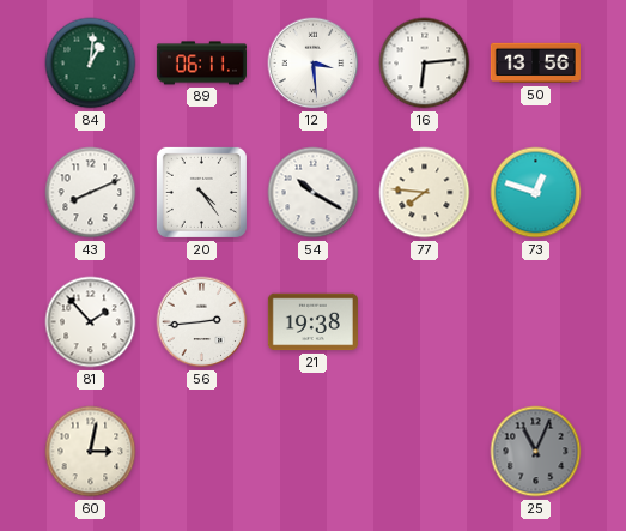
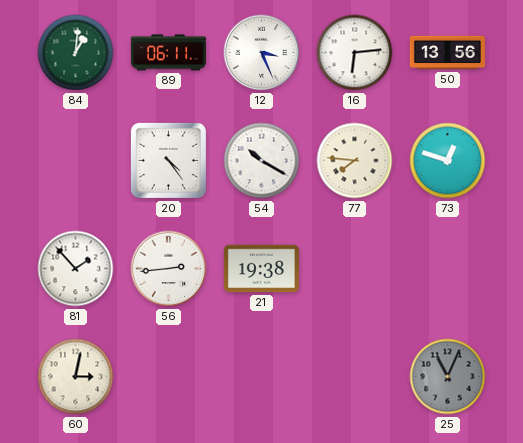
12: 3:29 -> 3:26 (262, 53)
43: 8:11 -> none (91, 193)
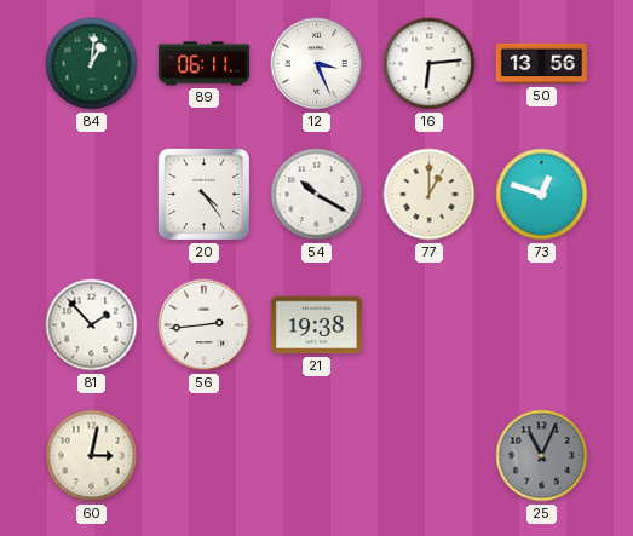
77: 7:46 -> 1:00 (430, 195)
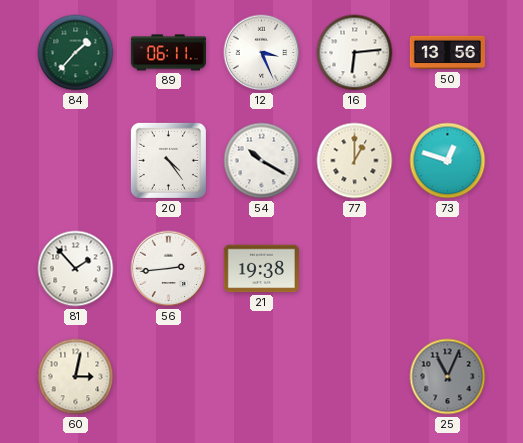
84: 1:01 -> 1:37 (76, 53)
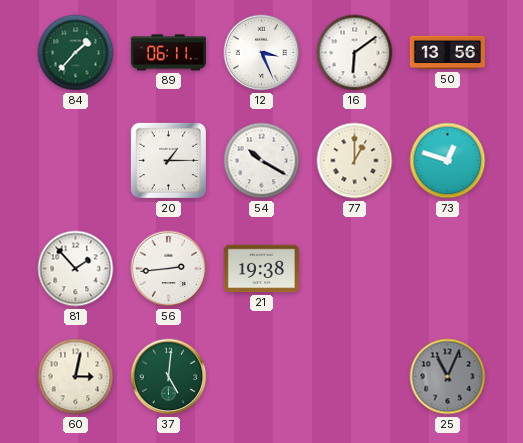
16: 6:14 -> 6:09 (355, 53)
20: 4:24 -> 1:15 (168, 160)
37: none -> 5:01 (169, 377)
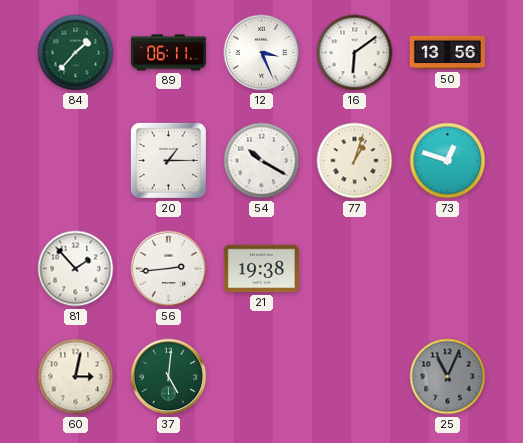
77: 1:00 -> 1:03 (355, 161)
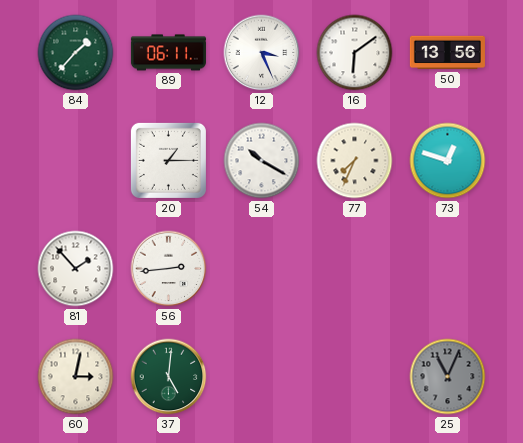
77: 1:03 -> 7:34 (355, 161)
21: 19:38 -> none (261, 269)
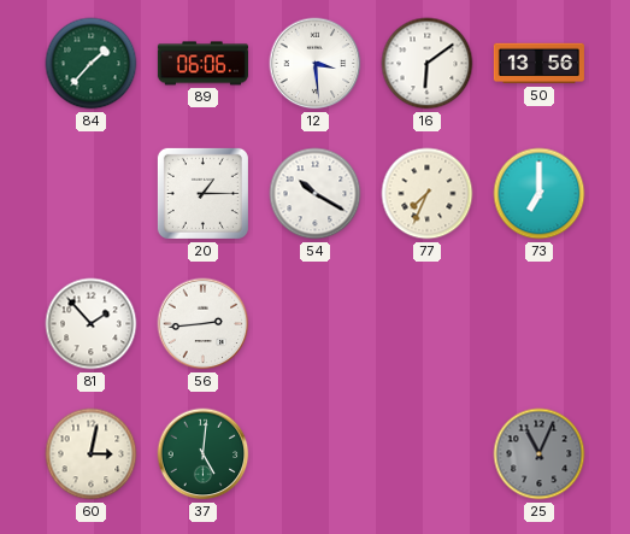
89: 06:11 -> 06:06 (202, 64)
12: 3:26 -> 3:29 (316, 64)
73: 12:48 -> 7:00 (540, 194)
